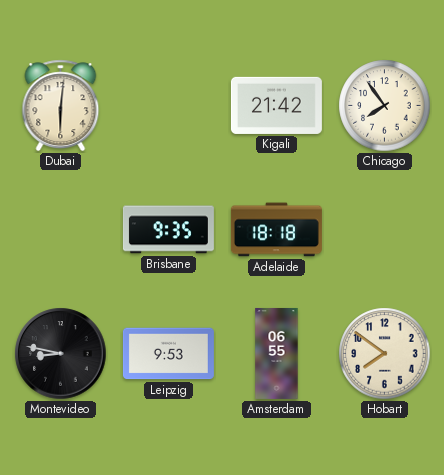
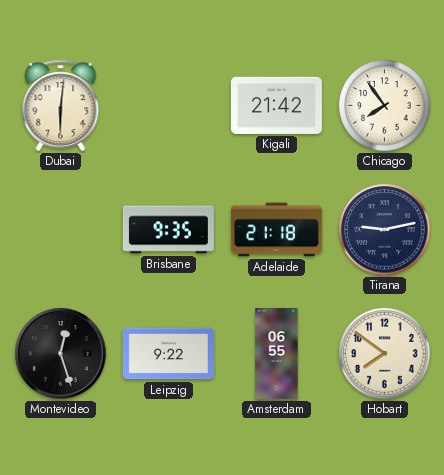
Adelaide: 18:18 -> 21:18 (276, 230)
Tirana: none -> 9:13 (385, 230)
Montevideo: 8:47 -> 12:27 (61, 354)
Leipzig: 9:53 -> 9:22 (168, 354)
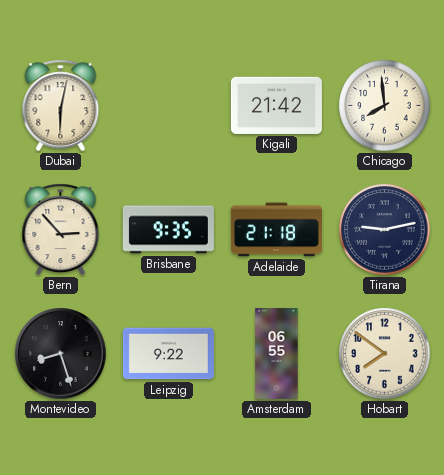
Dubai: 6:01 -> 6:02 (61, 106)
Chicago: 7:54 -> 7:59 (385, 106)
Bern: none -> 2:53 (61, 230)
Montevideo: 12:27 -> 8:27 (61, 354)
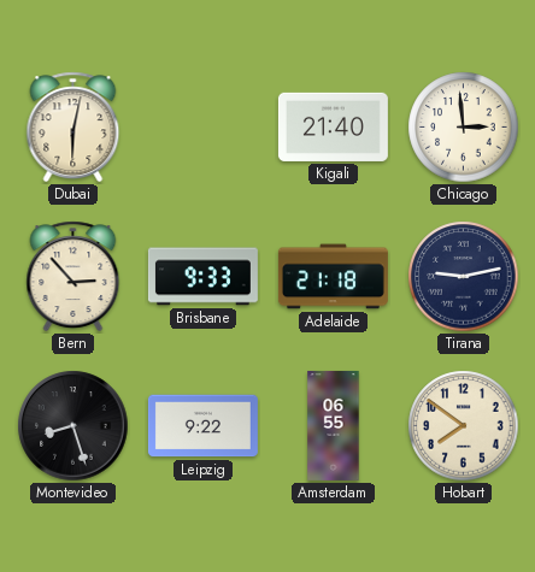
Kigali: 21:42 -> 21:40 (333, 126)
Chicago: 7:59 -> 2:59 (464, 128)
Brisbane: 9:35 -> 9:33 (202, 277)
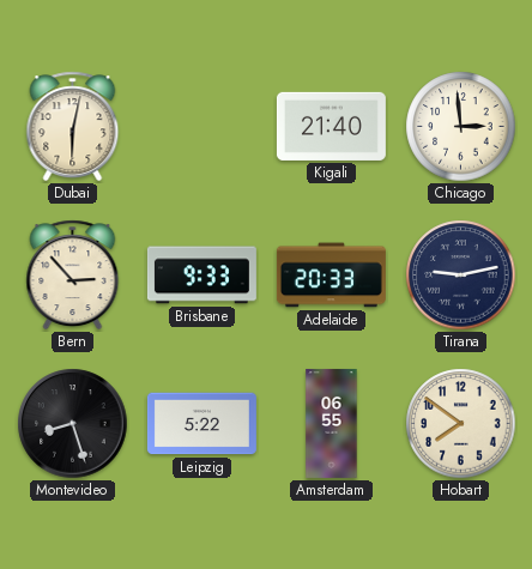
Adelaide: 21:18 -> 20:33 (331, 276)
Leipzig: 9:22 -> 5:22 (201, 424)
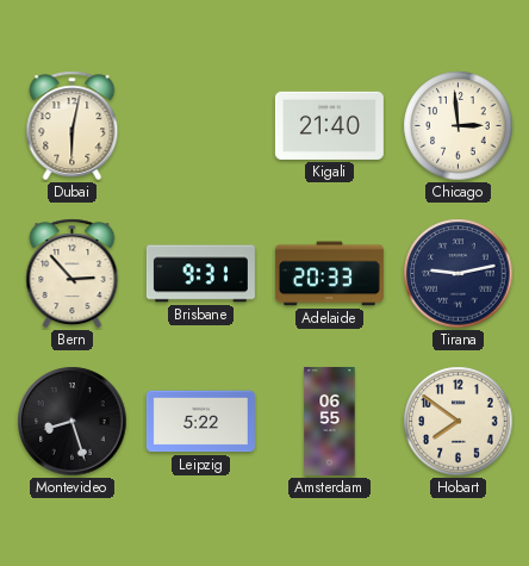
Brisbane: 9:33 -> 9:31 (200, 274)
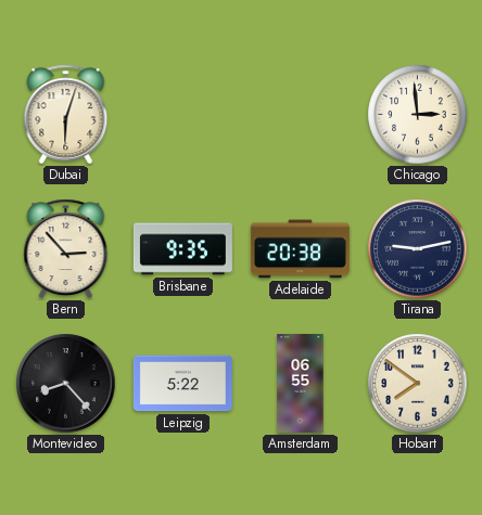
Dubai: 6:02 -> 6:03 (66, 115)
Kigali: 21:40 -> none (329, 125)
Brisbane: 9:31 -> 9:35 (182, 249)
Adelaide: 20:33 -> 20:38 (300, 249)
Montevideo: 8:27 -> 8:23 (66, 384)
